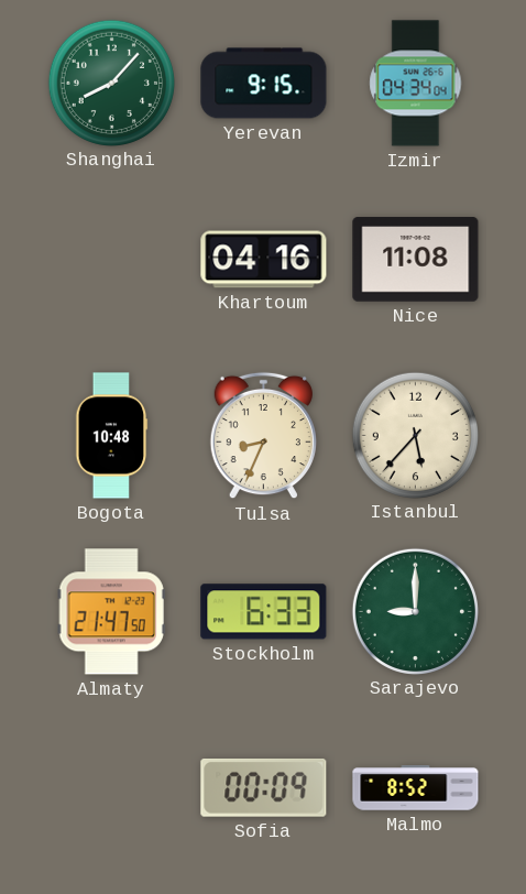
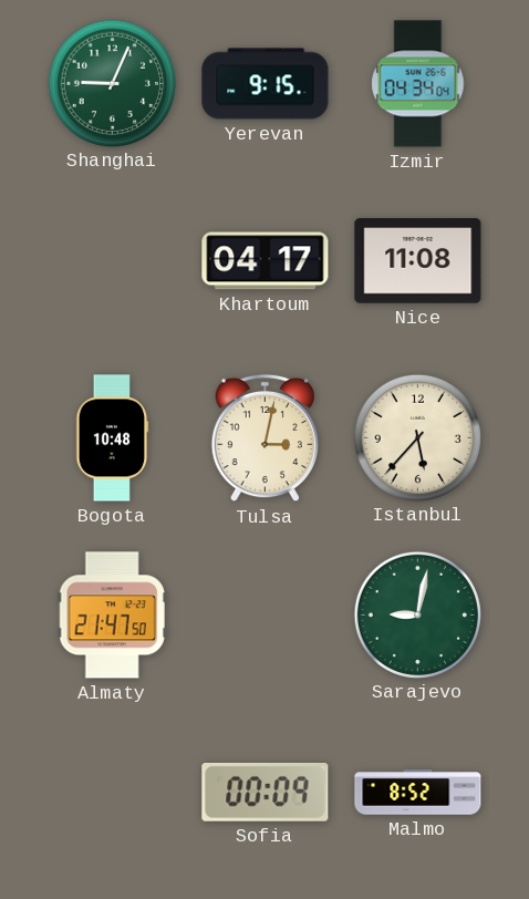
Shanghai: 8:07 -> 9:04 (112, 83)
Khartoum: 04:16 -> 04:17 (266, 261)
Tulsa: 8:34 -> 3:02 (264, 438)
Stockholm: 6:33 -> none (264, 612)
Sarajevo: 9:00 -> 9:02 (417, 614)
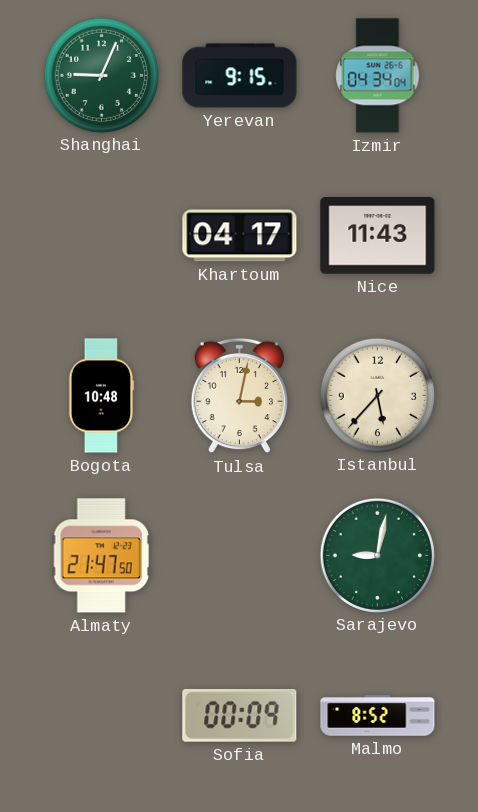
Nice: 11:08 -> 11:43 (378, 236)
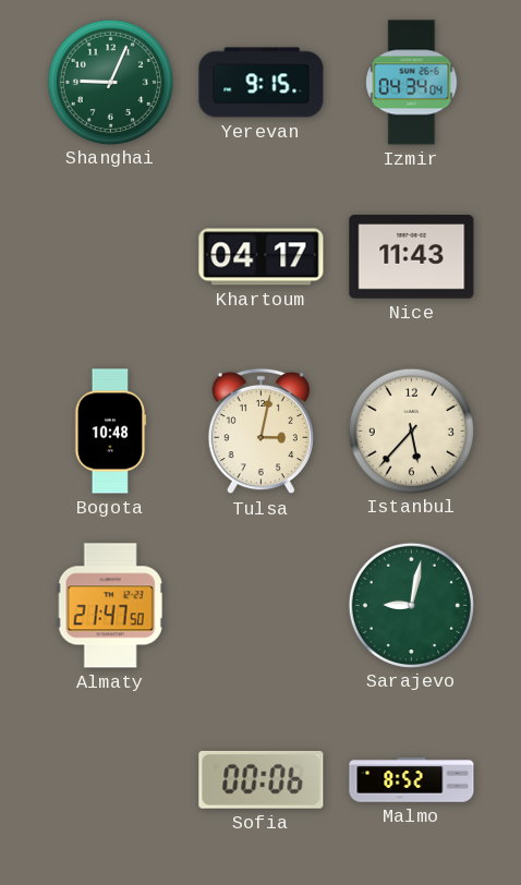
Sofia: 00:09 -> 00:06 (262, 780)
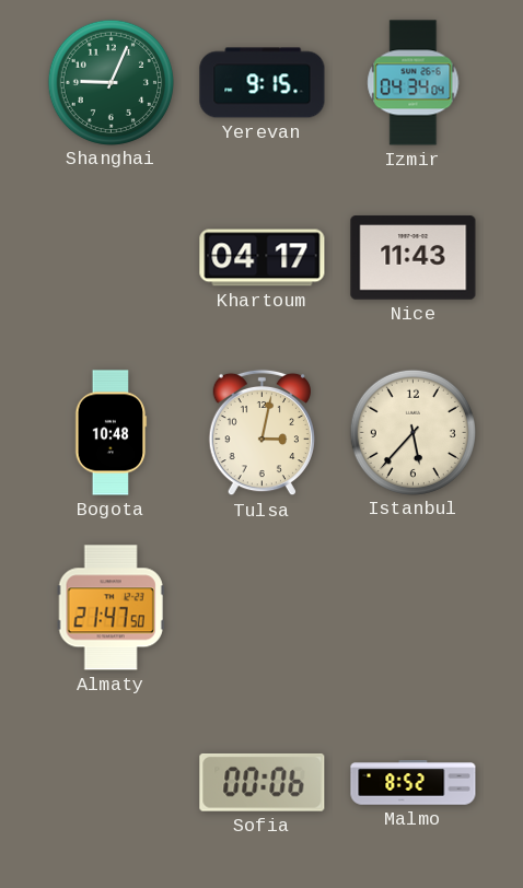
Sarajevo: 9:02 -> none (411, 605)
